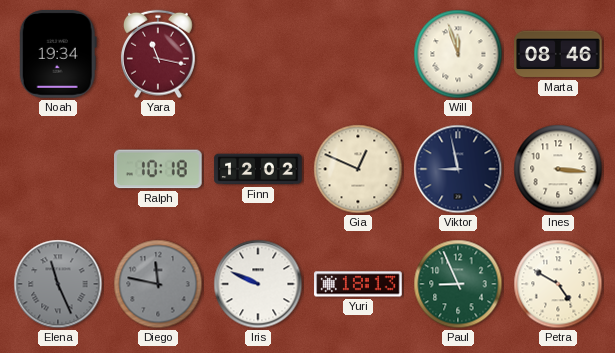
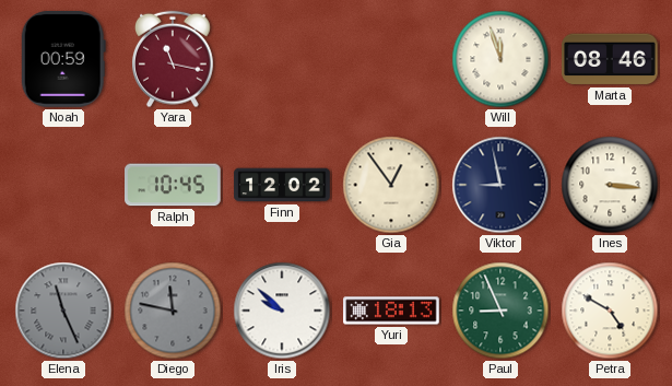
Noah: 19:34 -> 00:59 (63, 60)
Ralph: 10:18 -> 10:45 (174, 185)
Gia: 12:49 -> 12:54 (391, 185)
Iris: 9:49 -> 9:52 (282, 311)
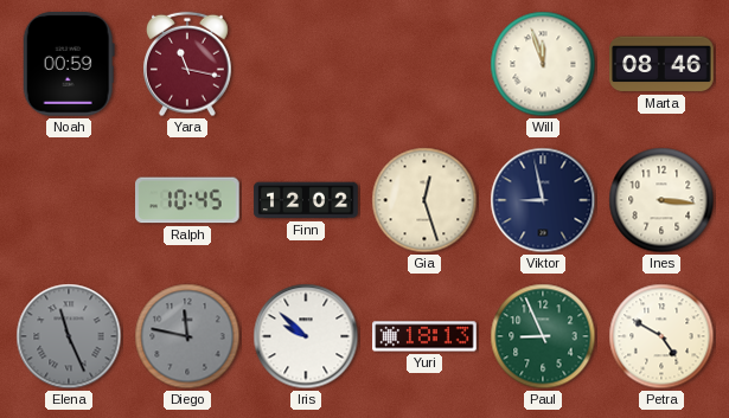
Gia: 12:54 -> 12:27 (424, 200)
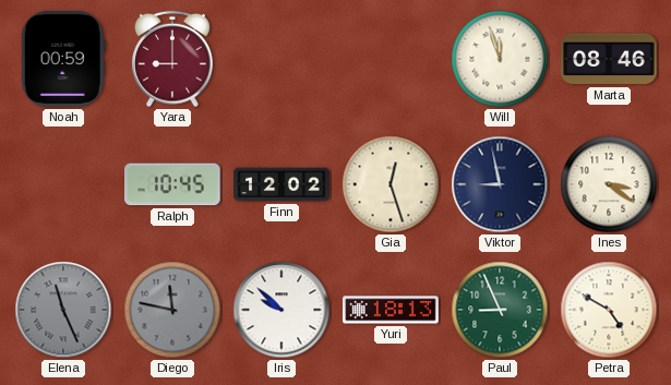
Yara: 11:17 -> 9:00 (172, 59)
Ines: 3:16 -> 3:21 (609, 184)
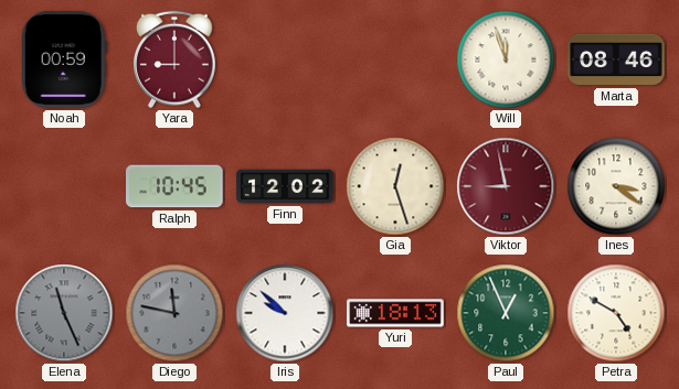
Viktor dial: navy -> burgundy (506, 186)
Paul: 8:56 -> 12:56 (506, 313)
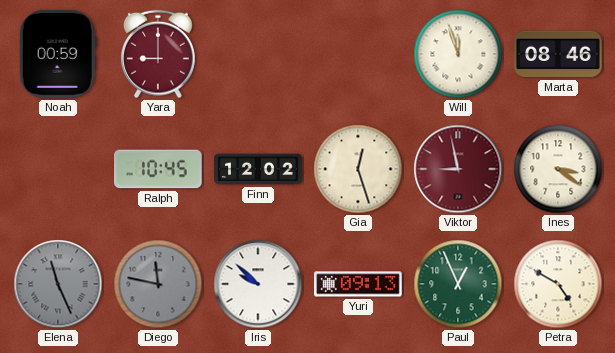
Yuri: 18:13 -> 09:13 (358, 284)
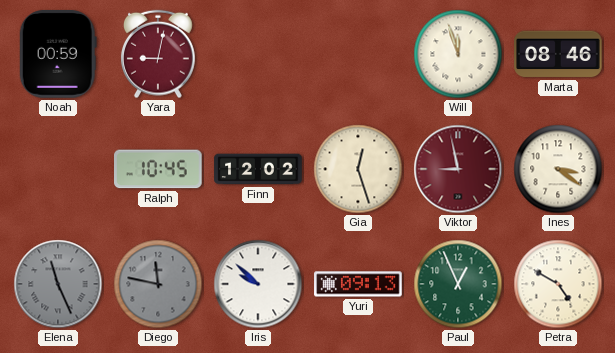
Yara: 9:00 -> 9:02 (158, 54)
